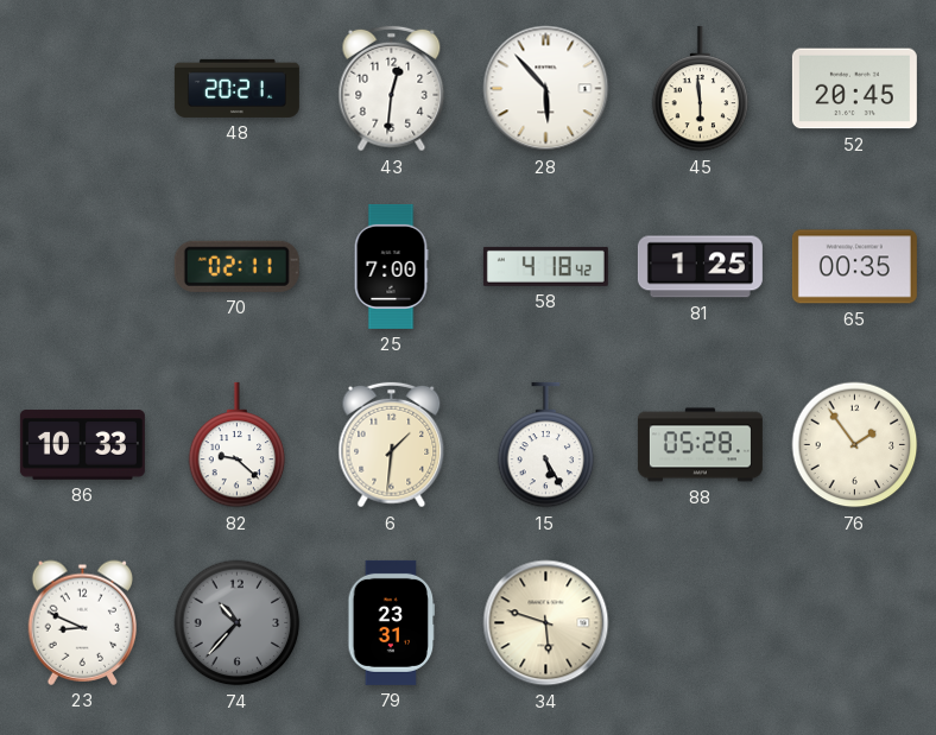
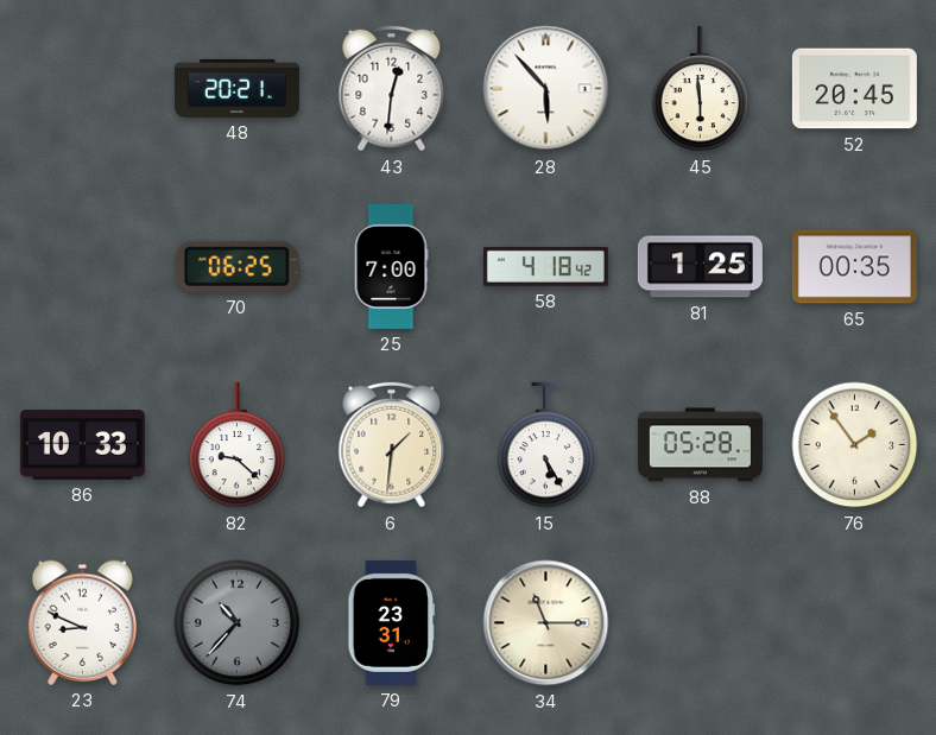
70: 02:11 -> 06:25 (236, 266)
34: 5:48 -> 11:15 (546, 623)
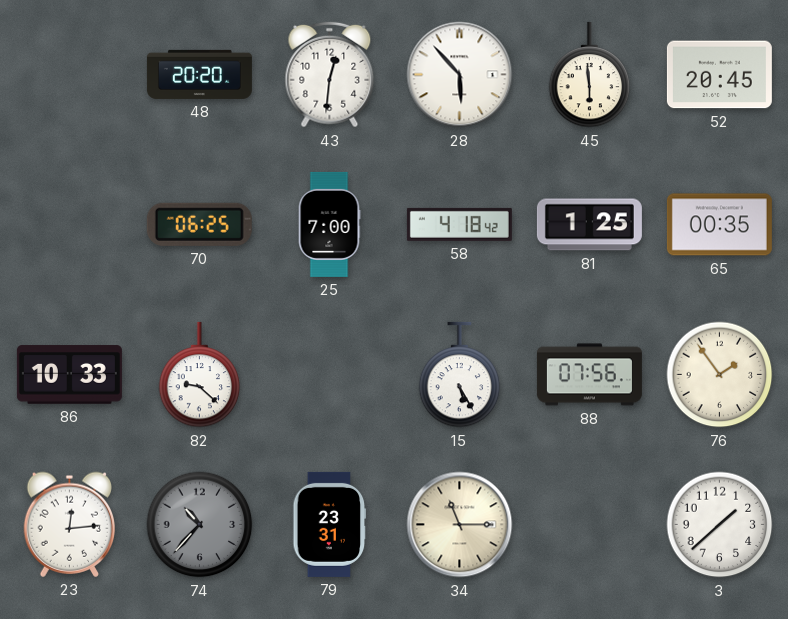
48: 20:21 -> 20:20 (199, 74)
6: 1:31 -> none (392, 445)
88: 05:28 -> 07:56 (589, 375)
23: 8:49 -> 12:14 (70, 524)
3: none -> 1:38 (720, 525)
